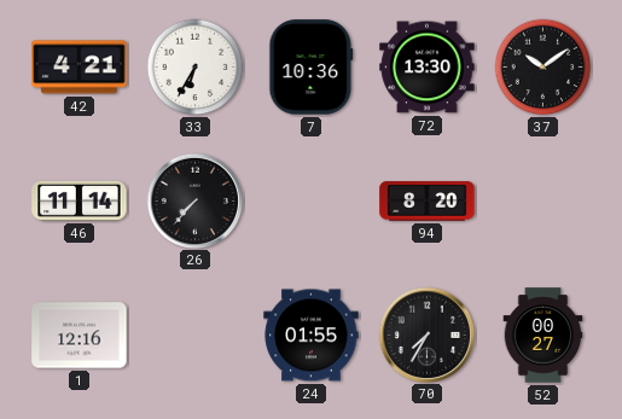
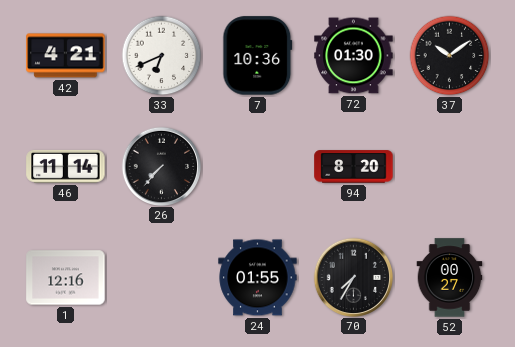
33: 6:35 -> 6:41 (162, 56)
72: 13:30 -> 01:30 (354, 56)
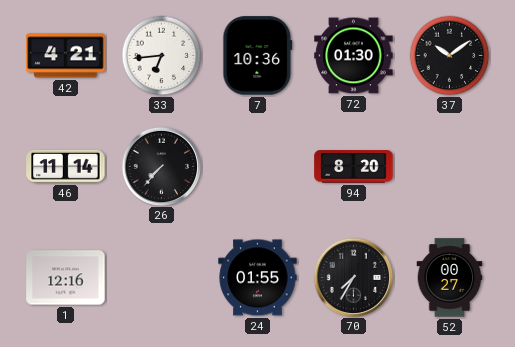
33: 6:41 -> 6:44 (162, 56)
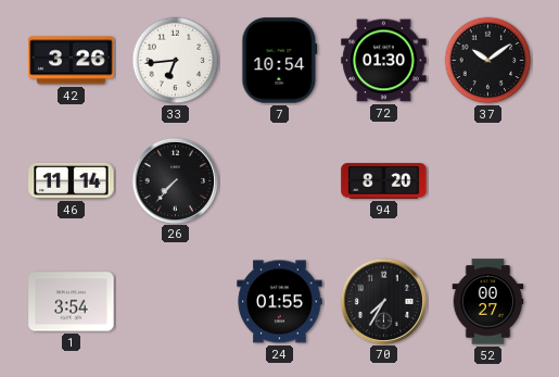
42: 4:21 -> 3:26 (72, 61)
7: 10:36 -> 10:54 (280, 61)
1: 12:16 -> 3:54 (72, 302)
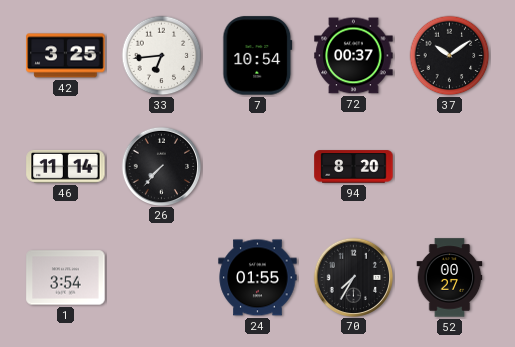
42: 3:26 -> 3:25 (66, 56)
72: 01:30 -> 00:37 (354, 56)
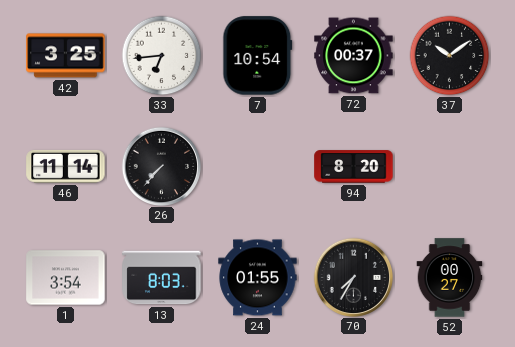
13: none -> 8:03 (162, 278)
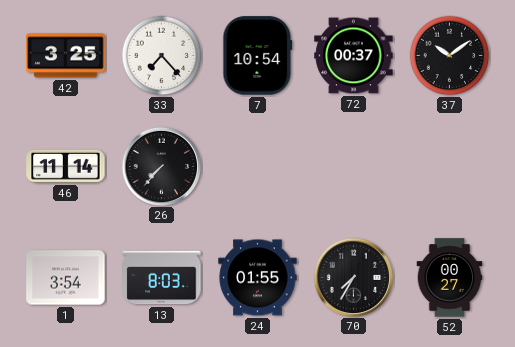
33: 6:44 -> 7:23 (162, 56)
94: 8:20 -> none (354, 167)
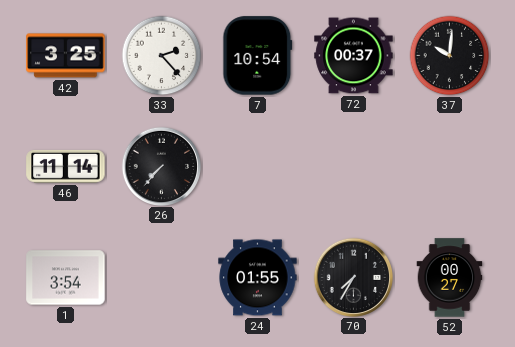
33: 7:23 -> 2:23 (162, 56)
37: 10:09 -> 10:01 (450, 56)
13: 8:03 -> none (162, 278)
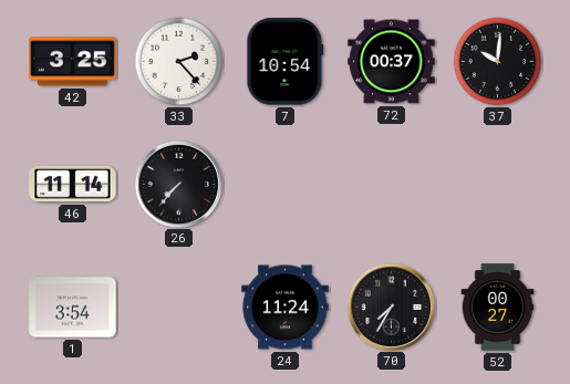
24: 01:55 -> 11:24 (286, 308)
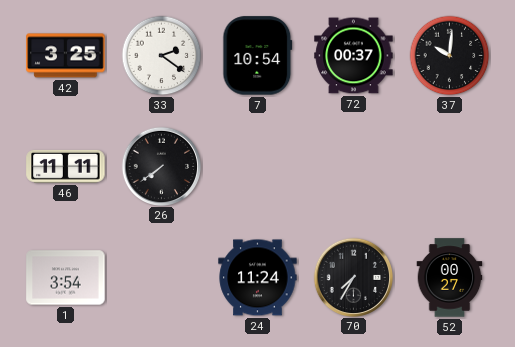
33: 2:23 -> 2:21 (162, 56)
46: 11:14 -> 11:11 (66, 166)
26: 7:37 -> 7:39 (161, 166)
